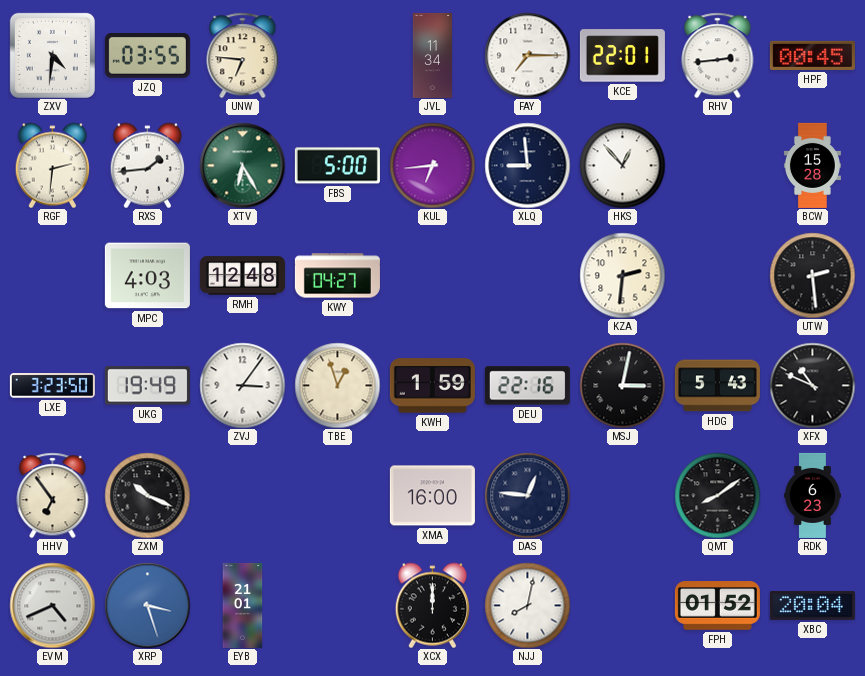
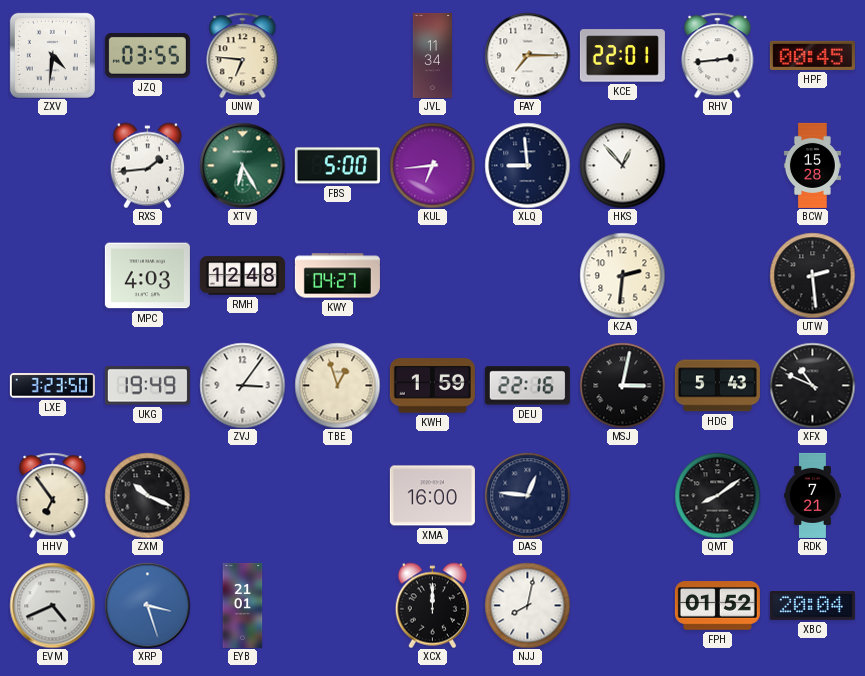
RGF: 2:31 -> none (52, 165)
RDK: 6:23 -> 7:21 (813, 495)
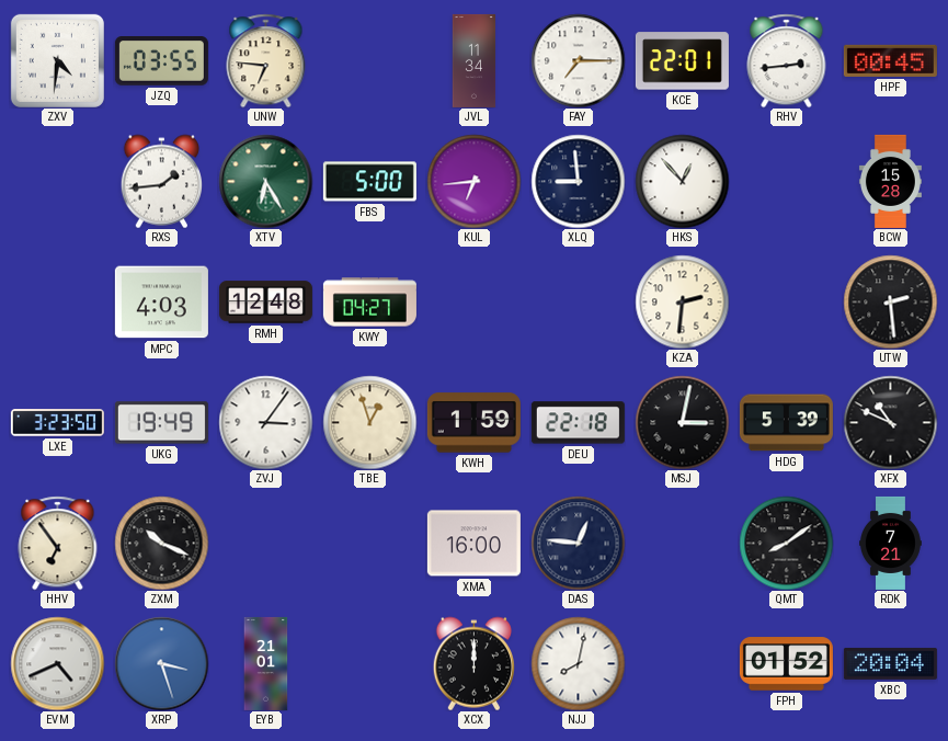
DEU: 22:16 -> 22:18 (578, 423)
HDG: 5:43 -> 5:39 (786, 423)
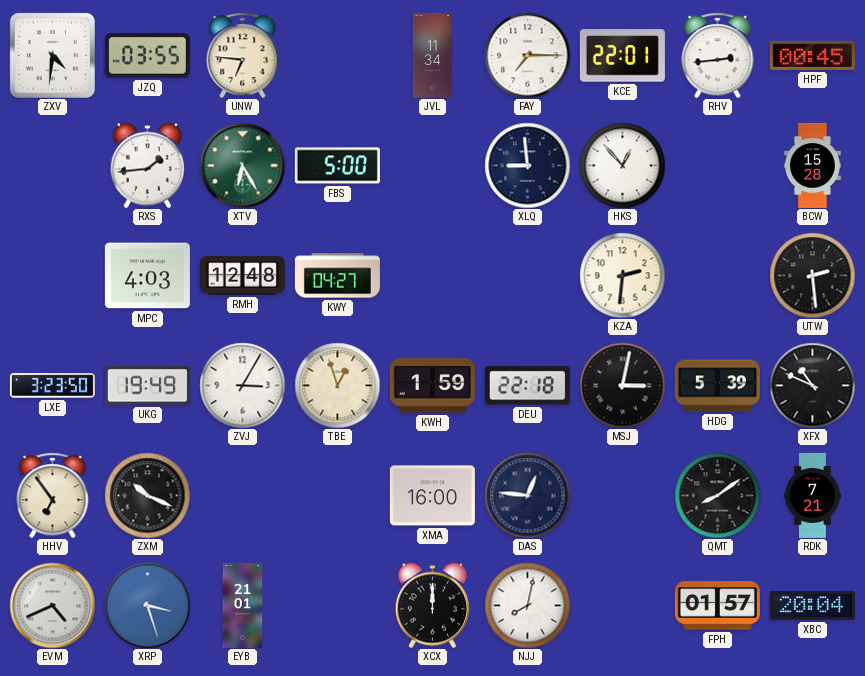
KUL: 6:44 -> none (473, 181)
ZVJ: 3:06 -> 3:05 (242, 385)
FPH: 01:52 -> 01:57 (717, 606)
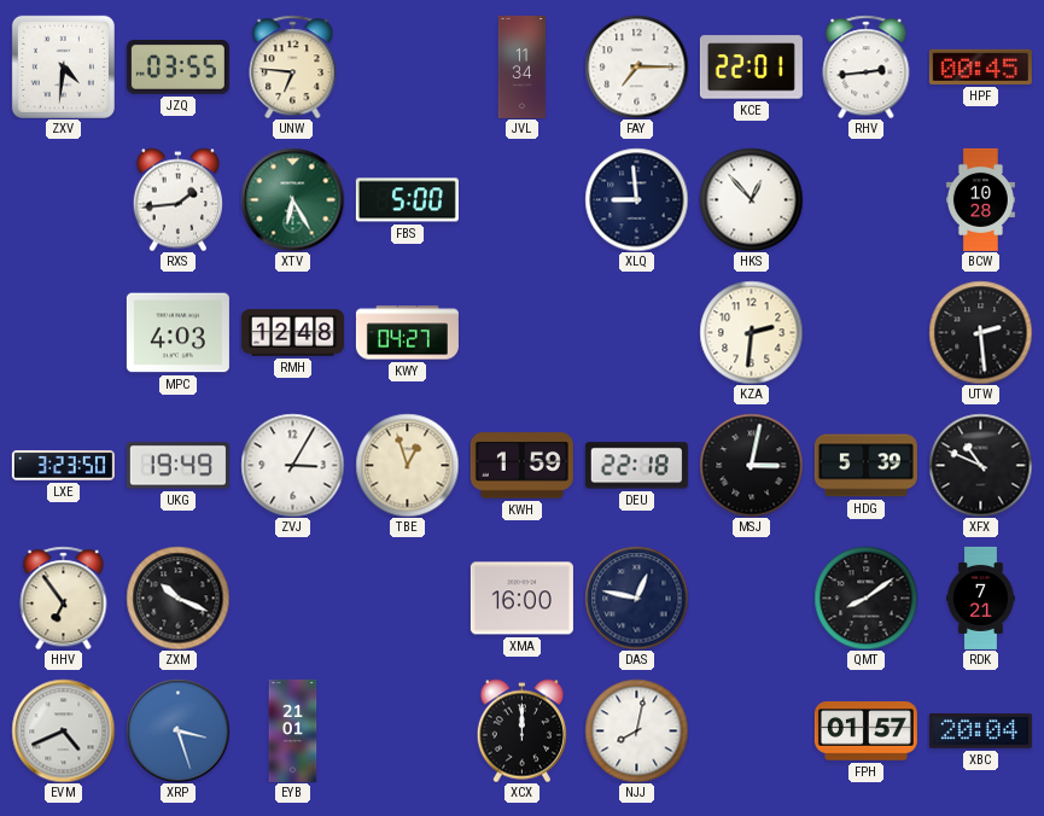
BCW: 15:28 -> 10:28 (980, 199)
DAS: 12:46 -> 12:47 (636, 598)
